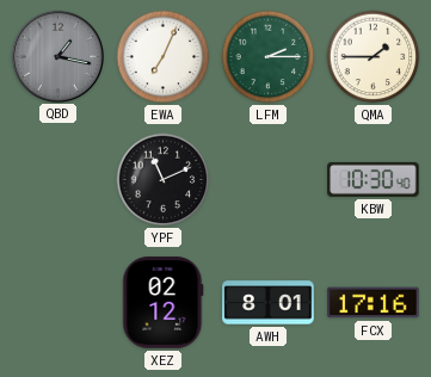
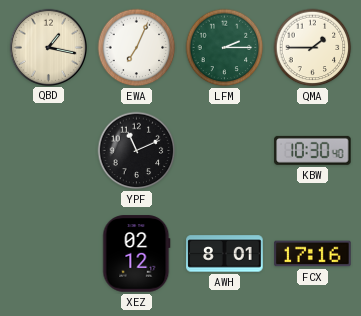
QBD dial: grey -> cream (48, 47)
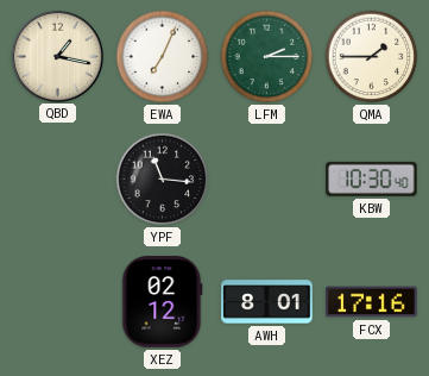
YPF: 11:11 -> 11:16 (163, 180)
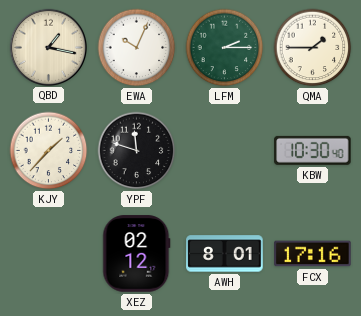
EWA: 7:04 -> 10:04 (137, 48)
KJY: none -> 1:37 (49, 151)
YPF: 11:16 -> 11:48 (137, 151)
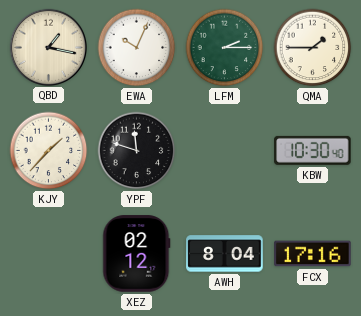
AWH: 8:01 -> 8:04 (225, 254)
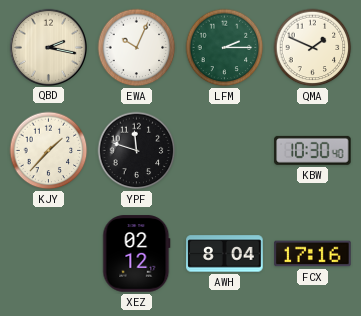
QBD: 1:17 -> 2:17 (48, 47)
QMA: 1:45 -> 1:49 (313, 48)
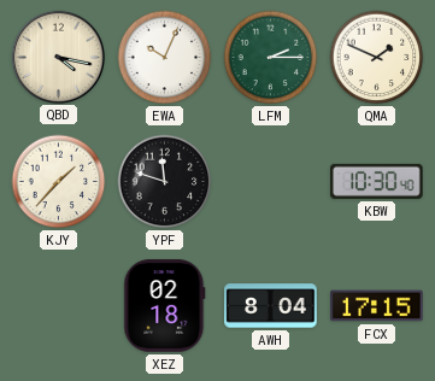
QBD: 2:17 -> 4:17 (58, 57)
XEZ: 02:12 -> 02:18 (165, 306)
FCX: 17:16 -> 17:15 (377, 306)
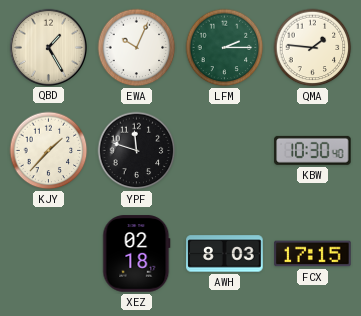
QBD: 4:17 -> 1:25 (48, 47)
QMA: 1:49 -> 1:46 (313, 48)
AWH: 8:04 -> 8:03 (225, 254)
